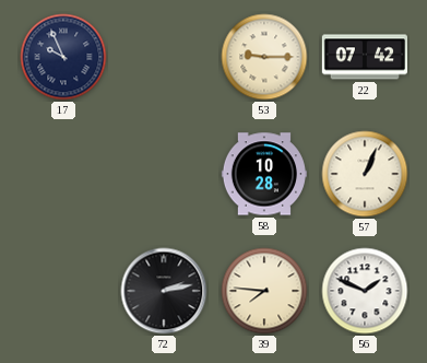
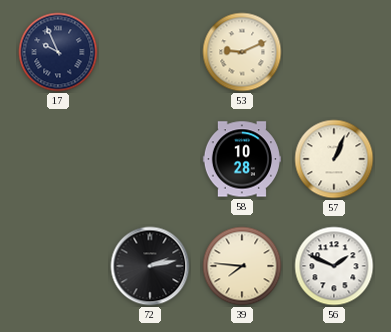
53: 9:15 -> 9:11 (242, 52)
22: 07:42 -> none (364, 57)
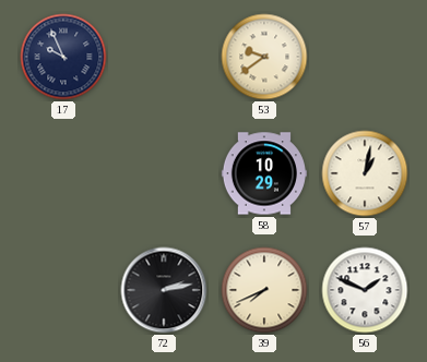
53: 9:11 -> 9:39 (264, 57)
58: 10:28 -> 10:29 (263, 173)
57: 1:04 -> 1:02 (365, 173)
39: 7:46 -> 7:41 (264, 290)
